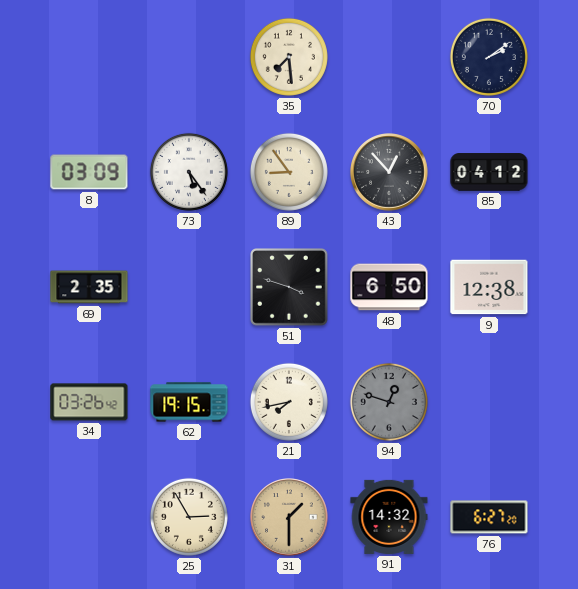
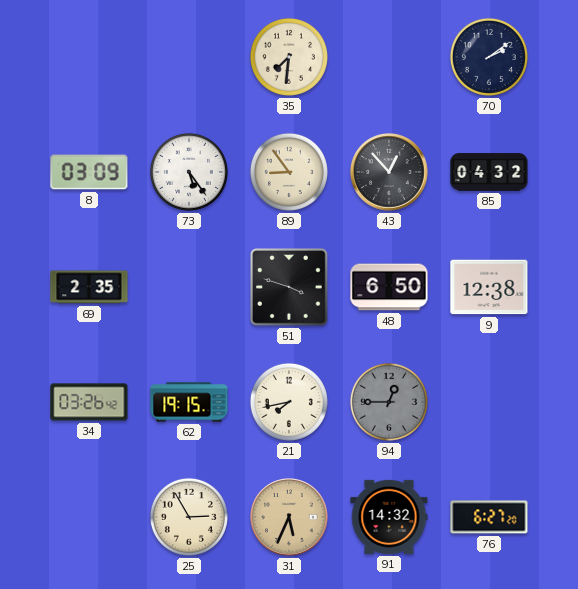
35: 7:29 -> 7:31 (289, 57)
85: 04:12 -> 04:32 (489, 172)
94: 12:48 -> 12:45 (389, 402)
31: 1:30 -> 5:34 (289, 517)
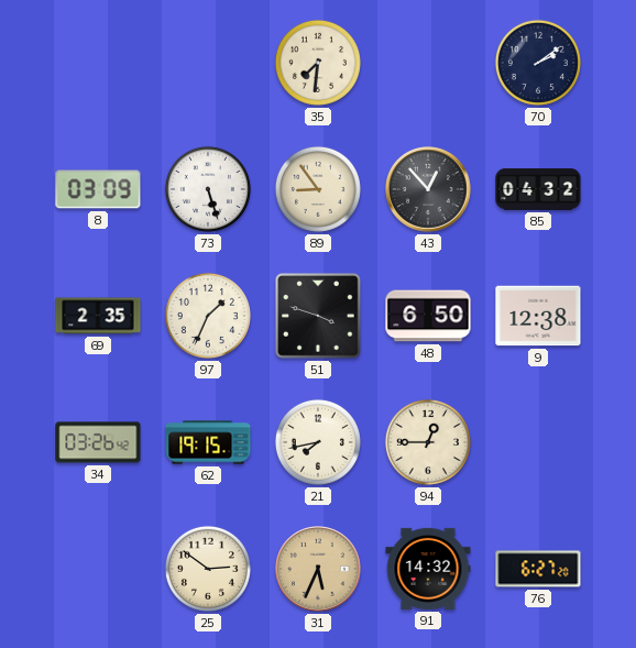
73: 5:24 -> 5:27 (208, 189)
97: none -> 1:34 (208, 316)
94 dial: grey -> cream (428, 442)
25: 2:55 -> 2:51 (208, 569)
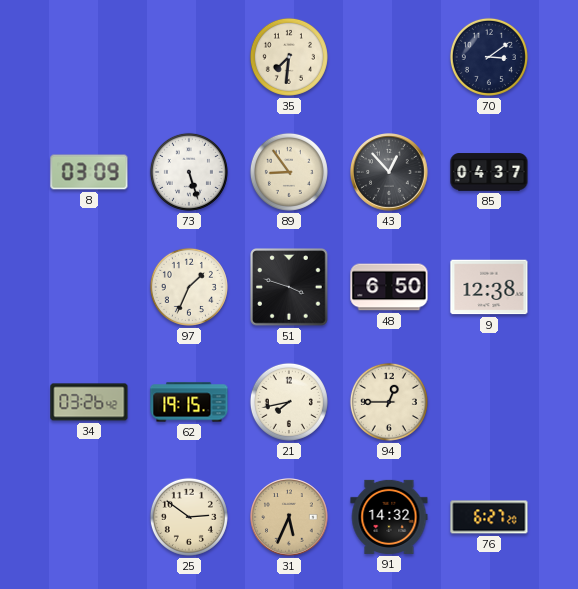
70: 2:09 -> 3:09 (489, 57)
85: 04:32 -> 04:37 (489, 172)
69: 2:35 -> none (98, 316)
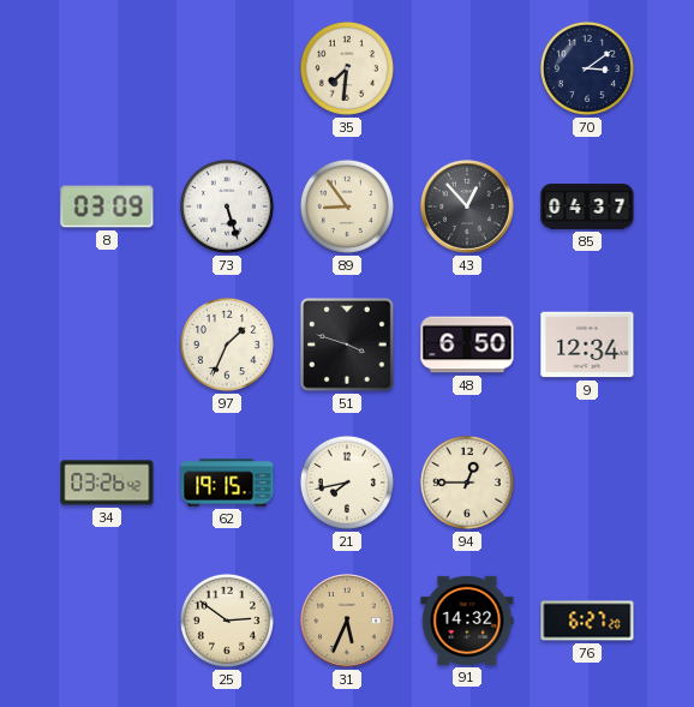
9: 12:38 -> 12:34 (587, 344)
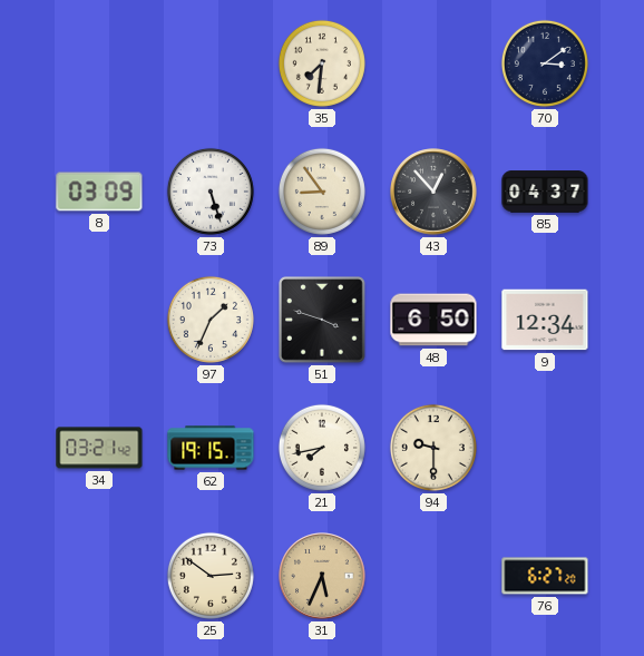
34: 03:26 -> 03:21 (99, 448)
94: 12:45 -> 9:30 (433, 448)
91: 14:32 -> none (467, 621)
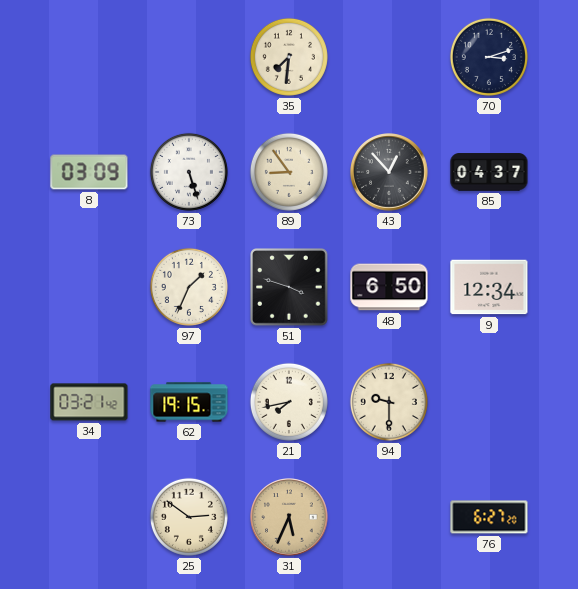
70: 3:09 -> 3:12 (489, 57)
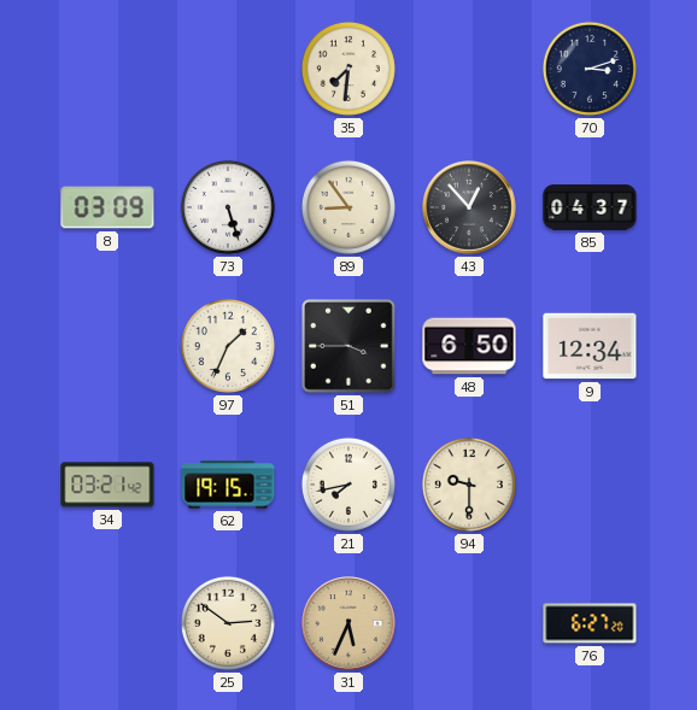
51: 3:48 -> 3:45 (350, 347)
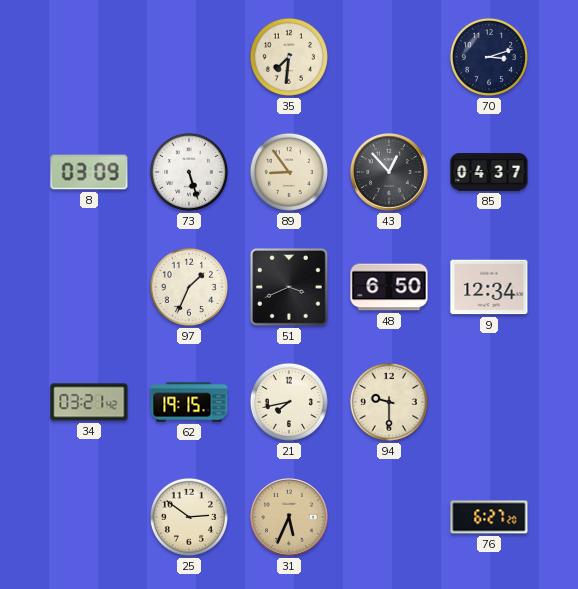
51: 3:45 -> 3:41 (290, 288)
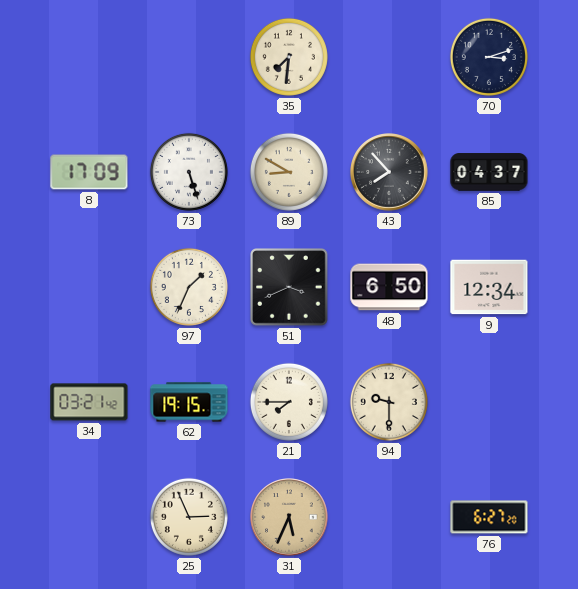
8: 03:09 -> 17:09 (89, 172)
89: 8:54 -> 8:50 (289, 172)
43: 12:53 -> 7:53 (389, 172)
21: 7:43 -> 7:45 (289, 402)
25: 2:51 -> 2:56 (189, 517)
